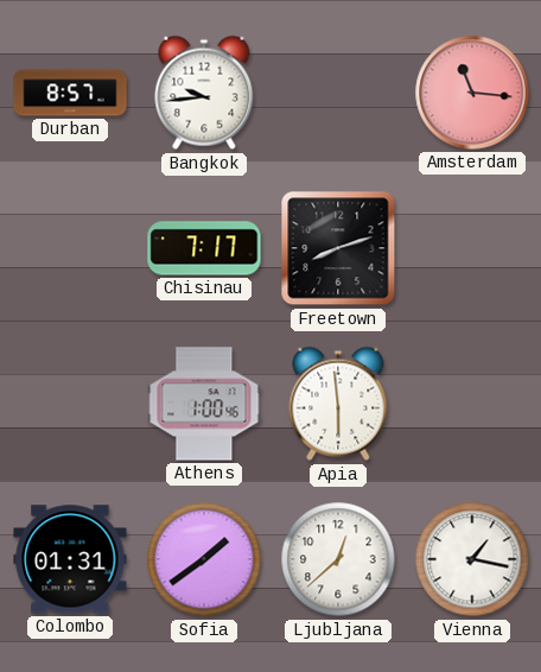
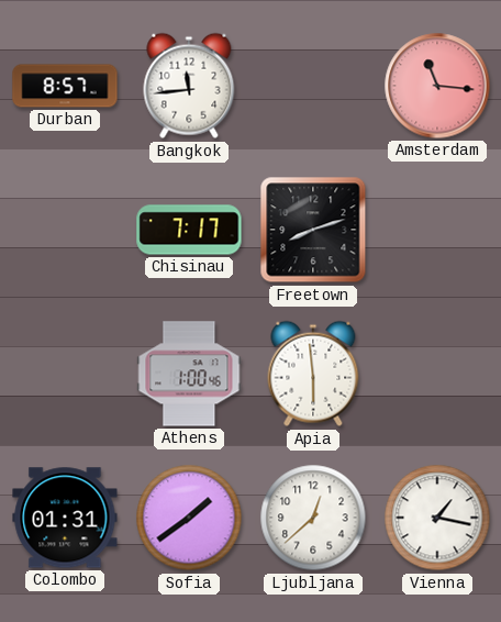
Bangkok: 9:44 -> 11:44 (189, 86)
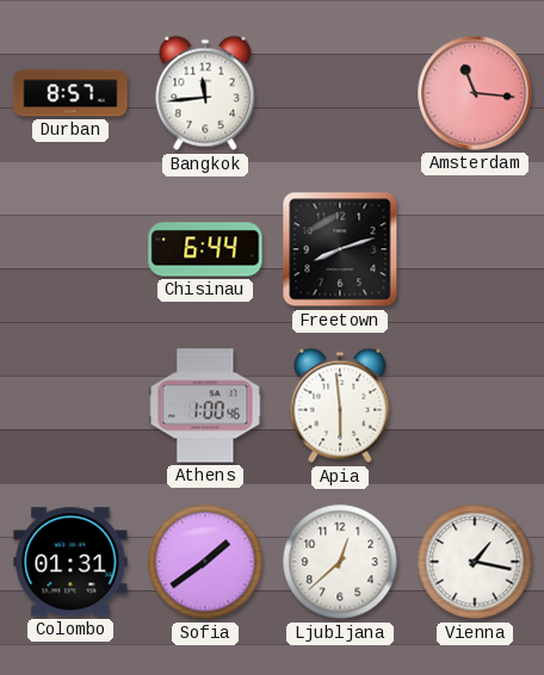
Chisinau: 7:17 -> 6:44 (205, 249)
